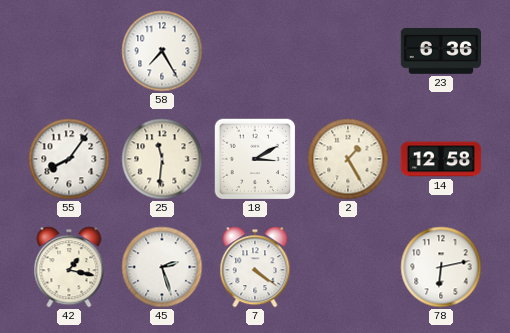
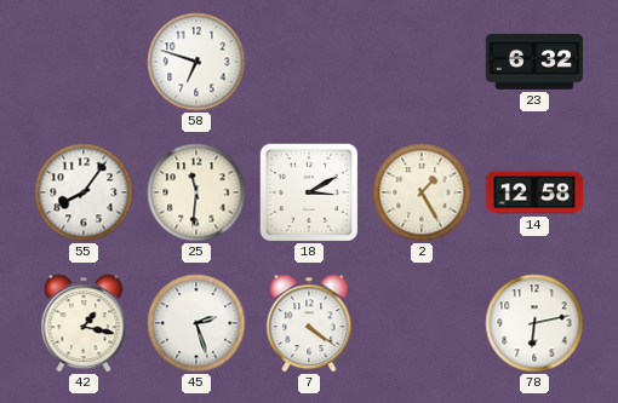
58: 7:25 -> 6:48 (196, 62)
23: 6:36 -> 6:32 (533, 63)
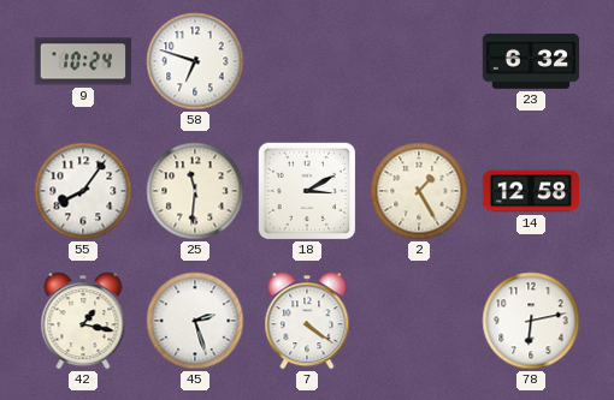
9: none -> 10:24 (82, 61)
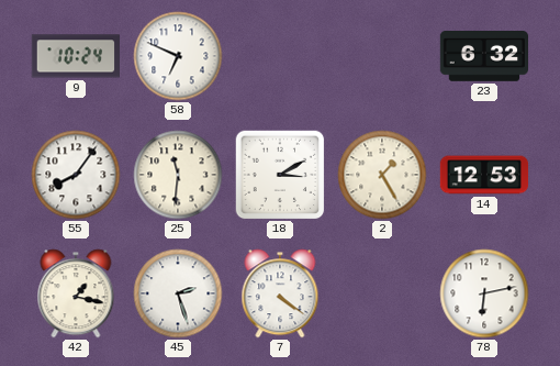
58: 6:48 -> 6:49 (178, 56)
14: 12:58 -> 12:53 (484, 175)
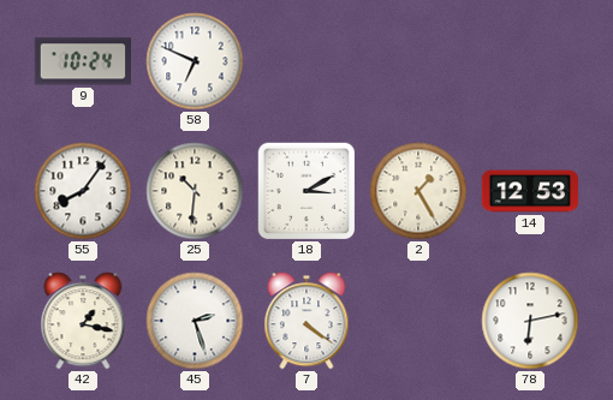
23: 6:32 -> none (483, 57)
25: 11:31 -> 10:31 (195, 191)
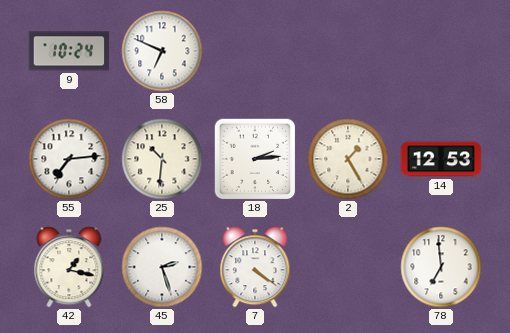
55: 8:06 -> 7:14 (69, 159)
18: 3:10 -> 2:14 (255, 159)
78: 6:13 -> 6:59 (441, 267)
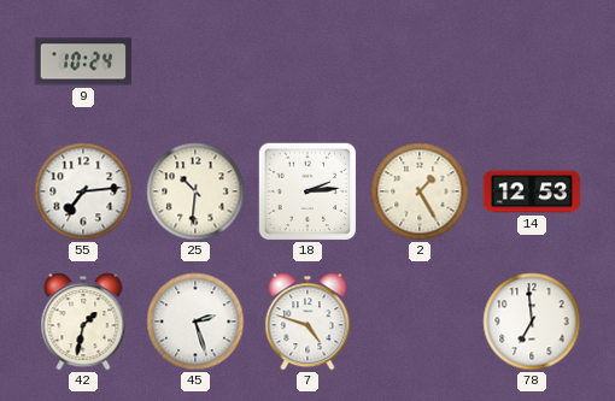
58: 6:49 -> none (162, 51)
42: 1:17 -> 1:32 (83, 322)
7: 4:21 -> 4:48 (307, 322)
